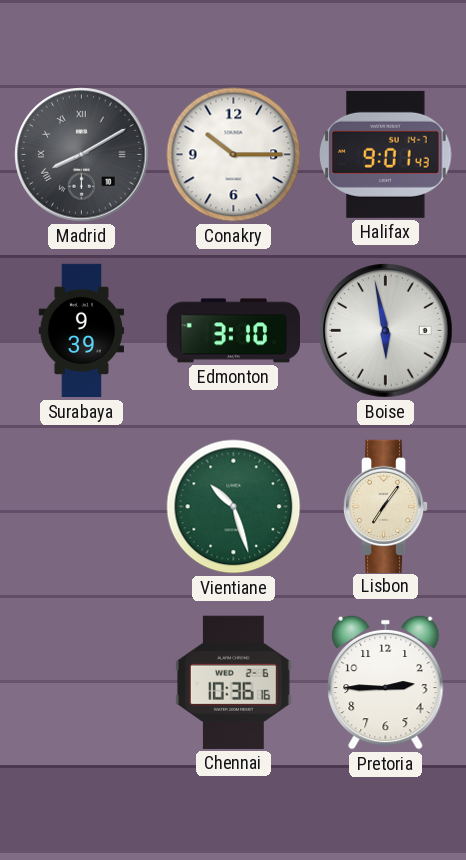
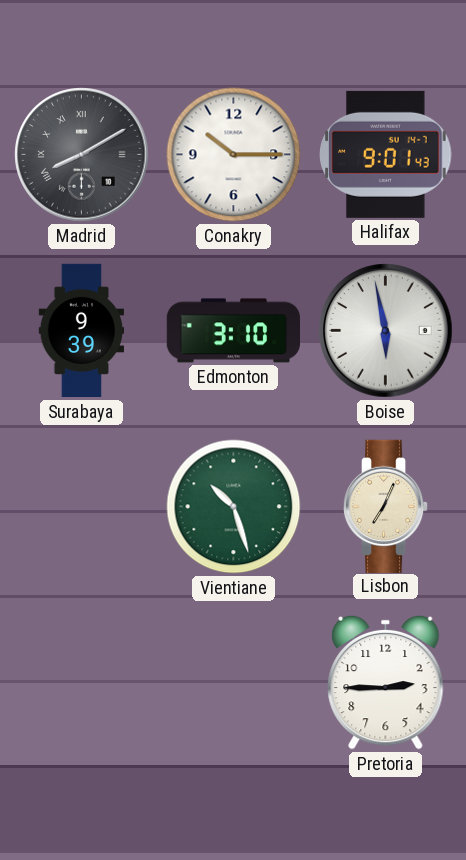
Lisbon: 7:06 -> 7:04 (386, 506)
Chennai: 10:36 -> none (233, 682)
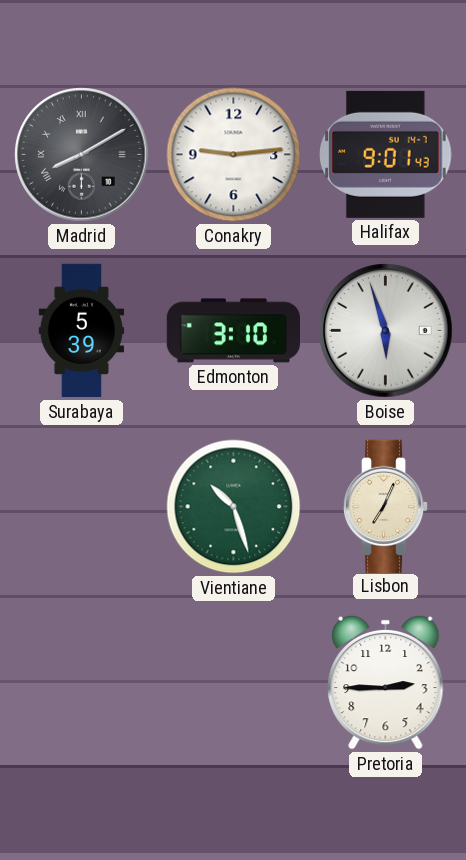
Conakry: 10:15 -> 9:14 (234, 155)
Surabaya: 9:39 -> 5:39 (82, 331)
Boise: 5:58 -> 5:57 (386, 331)
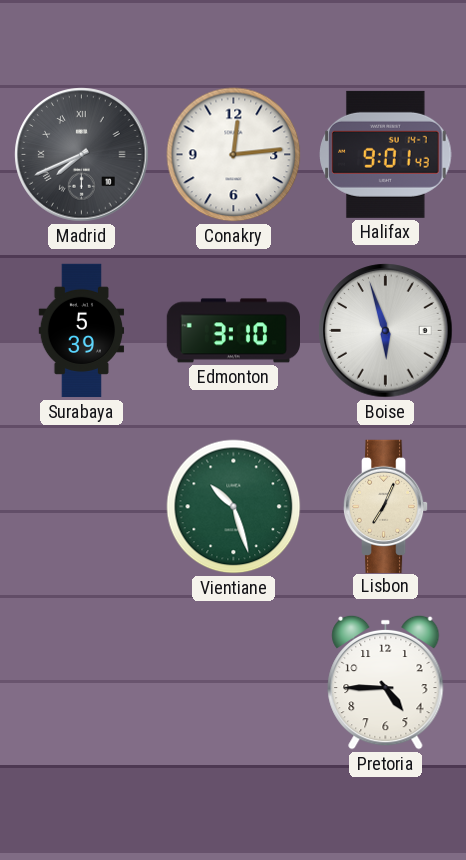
Madrid: 8:10 -> 7:41 (82, 155)
Conakry: 9:14 -> 12:14 (234, 155)
Pretoria: 2:45 -> 4:45 (386, 682)
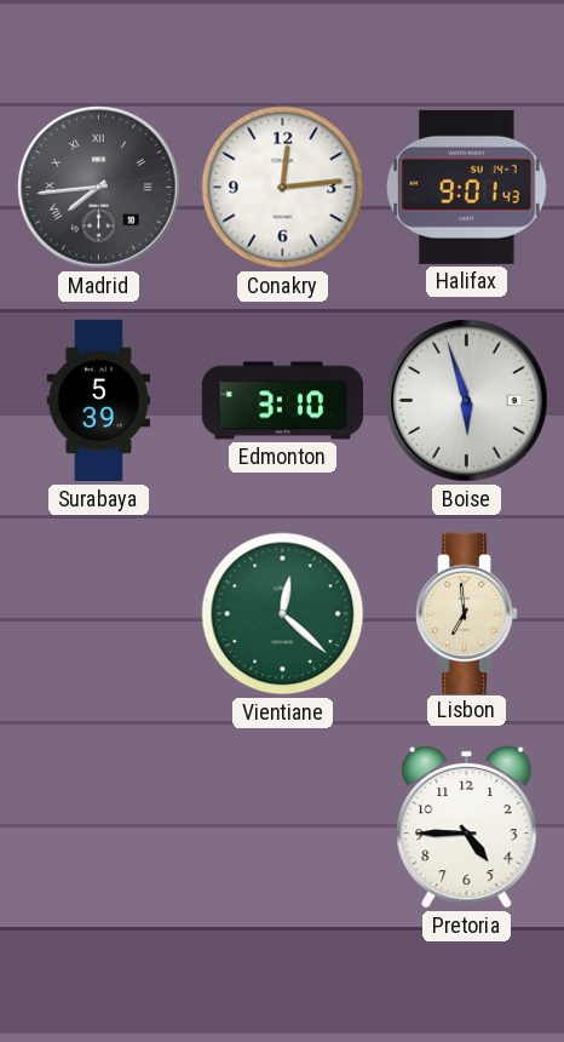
Madrid: 7:41 -> 7:44 (99, 188)
Vientiane: 10:27 -> 12:22 (283, 614)
Lisbon: 7:04 -> 6:59 (467, 613)
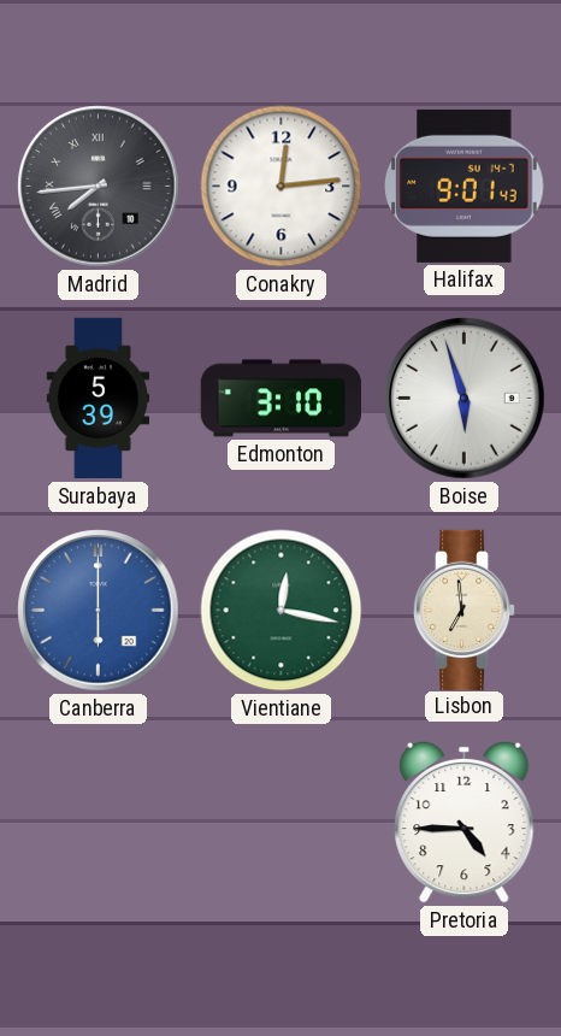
Canberra: none -> 6:00 (99, 611)
Vientiane: 12:22 -> 12:17 (282, 611)
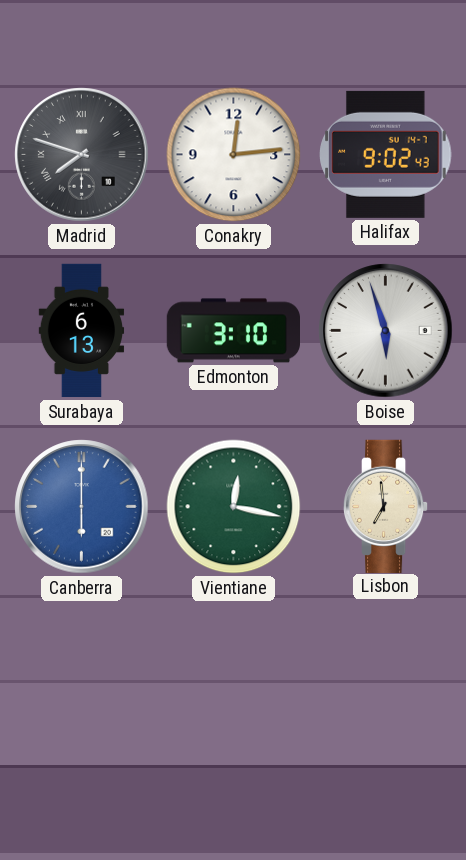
Madrid: 7:44 -> 7:48 (82, 155)
Halifax: 9:01 -> 9:02 (386, 154)
Surabaya: 5:39 -> 6:13 (82, 331)
Pretoria: 4:45 -> none (465, 822)
